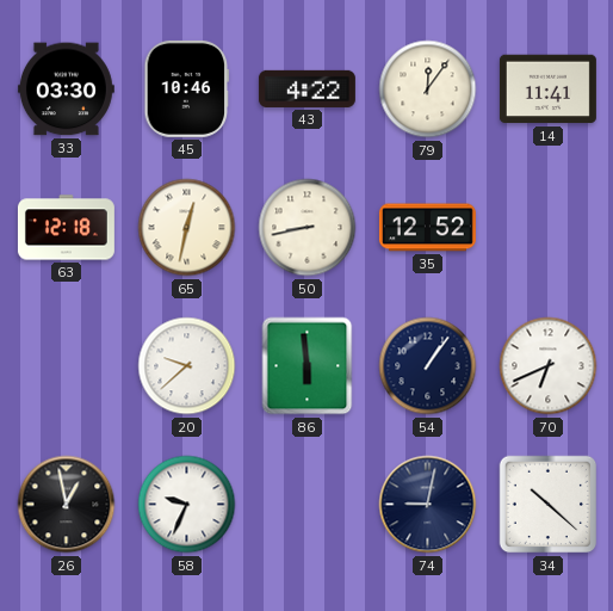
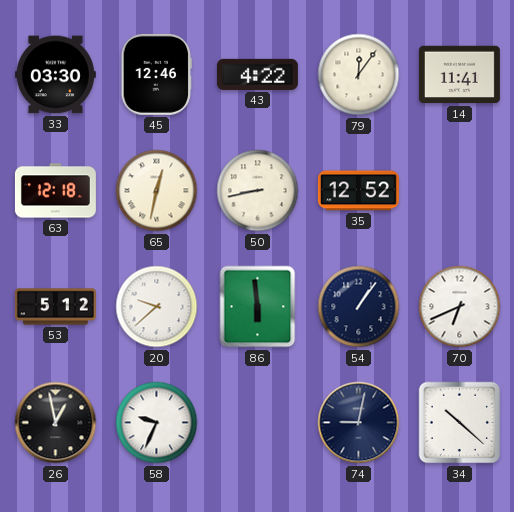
45: 10:46 -> 12:46 (157, 74)
53: none -> 5:12 (55, 307)
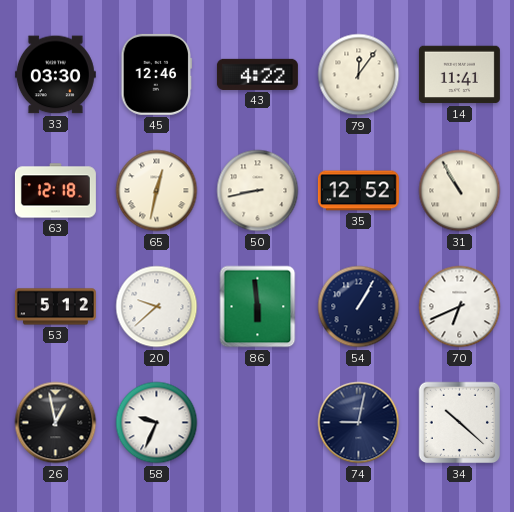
31: none -> 10:55 (460, 191)
54: 1:06 -> 1:05 (359, 307)
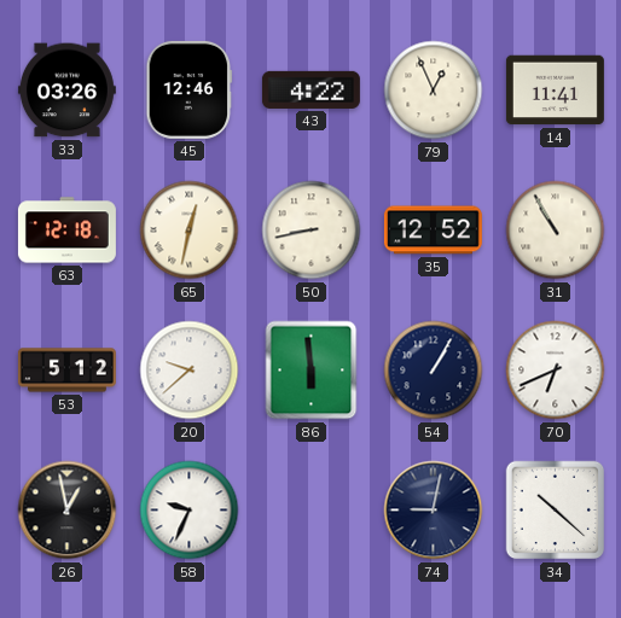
33: 03:30 -> 03:26 (66, 91)
79: 12:06 -> 12:56 (434, 91)
